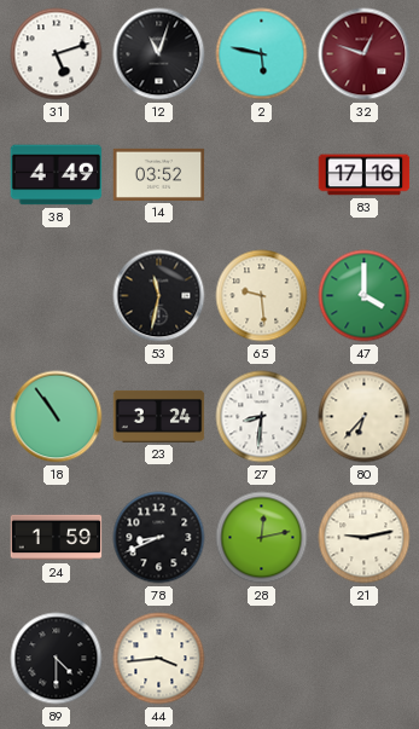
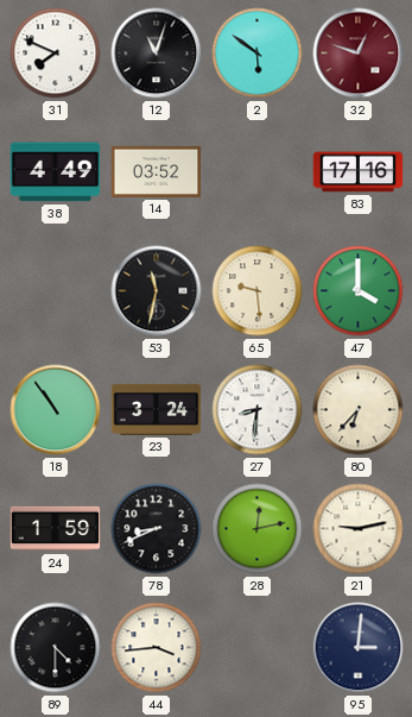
31: 5:12 -> 7:49 (56, 54)
2: 5:47 -> 5:51 (258, 54)
95: none -> 3:01 (359, 648)
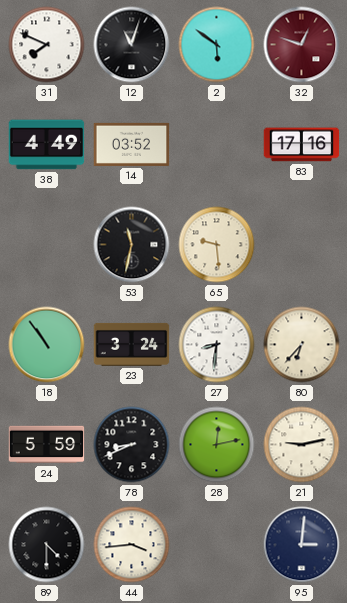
47: 4:00 -> none (359, 291)
24: 1:59 -> 5:59 (47, 445)
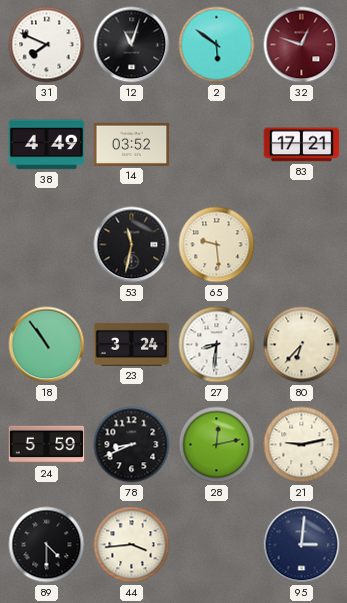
83: 17:16 -> 17:21 (302, 145)
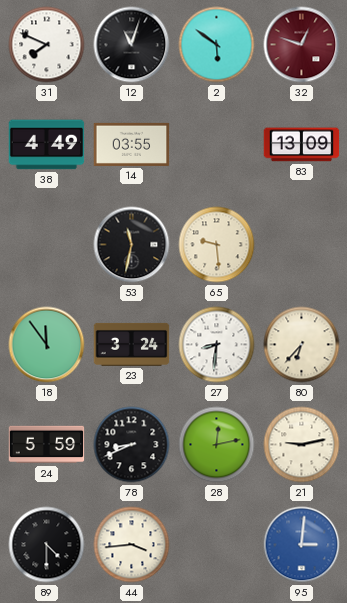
14: 03:52 -> 03:55 (132, 144)
83: 17:21 -> 13:09 (302, 145)
18: 10:54 -> 11:54 (47, 345)
95 dial: navy -> blue (302, 545)
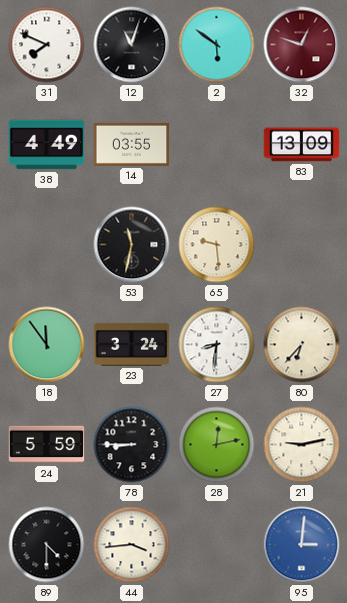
78: 8:41 -> 8:45 (132, 445)
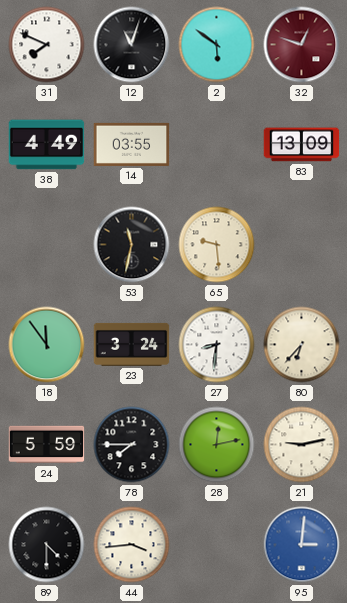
78: 8:45 -> 7:45 (132, 445)
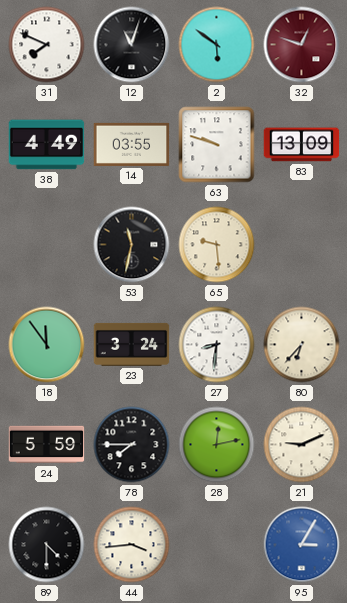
63: none -> 9:48 (217, 145)
21: 9:13 -> 9:11 (302, 445)
95: 3:01 -> 3:05 (302, 545)
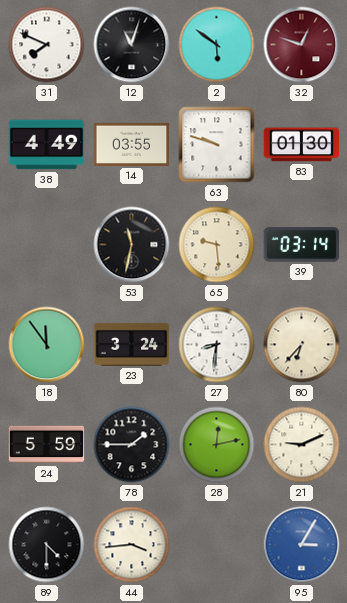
83: 13:09 -> 01:30 (302, 145)
39: none -> 03:14 (302, 245)
78: 7:45 -> 1:45 (132, 445)
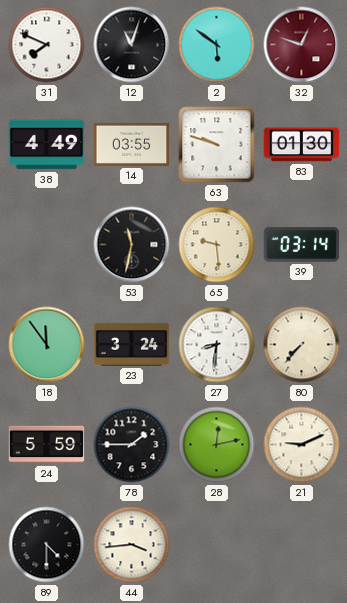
80: 6:37 -> 7:37 (302, 345)
95: 3:05 -> none (302, 545)
